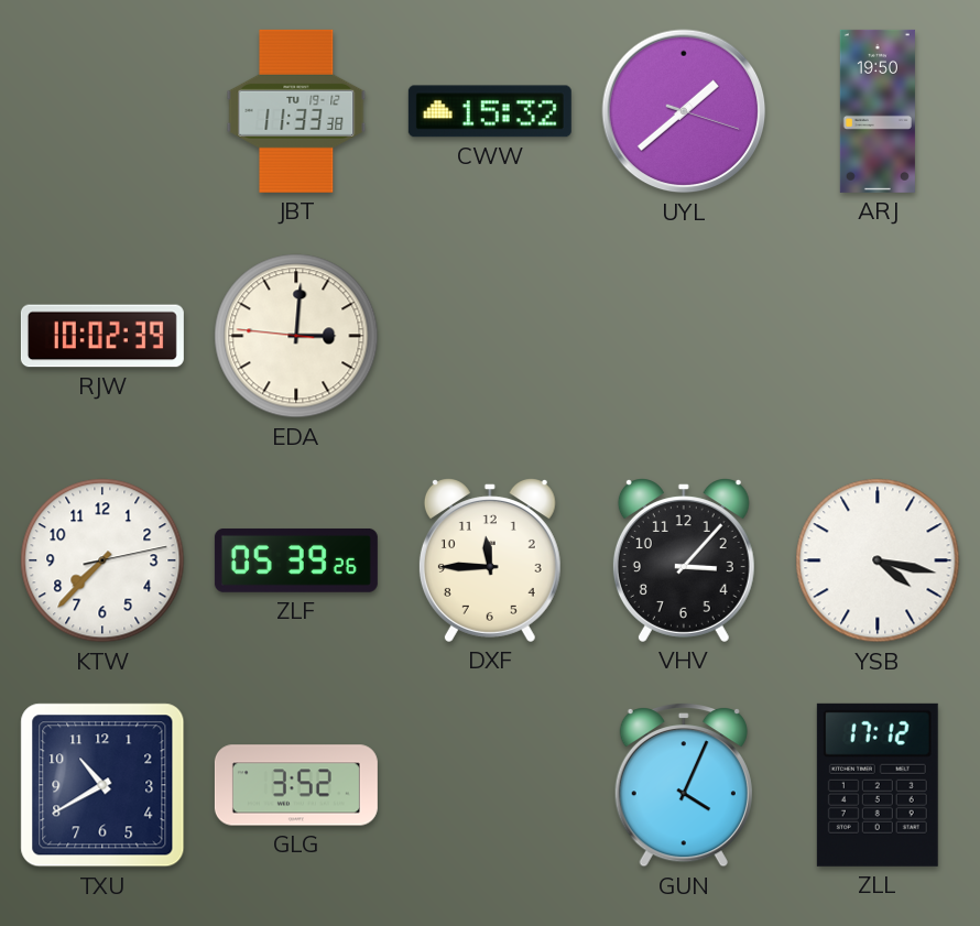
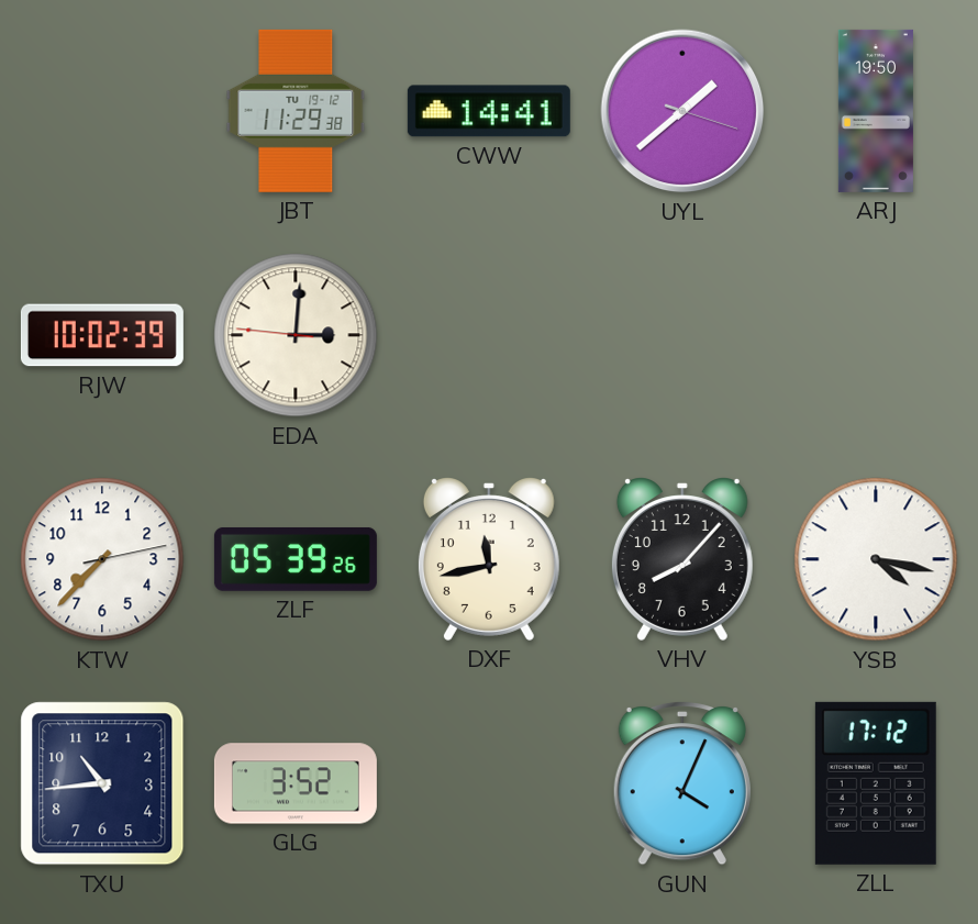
JBT: 11:33 -> 11:29 (296, 111)
CWW: 15:32 -> 14:41 (489, 111)
DXF: 11:45 -> 11:43 (489, 559)
VHV: 3:07 -> 8:07 (682, 559)
TXU: 10:40 -> 10:44 (102, 783)
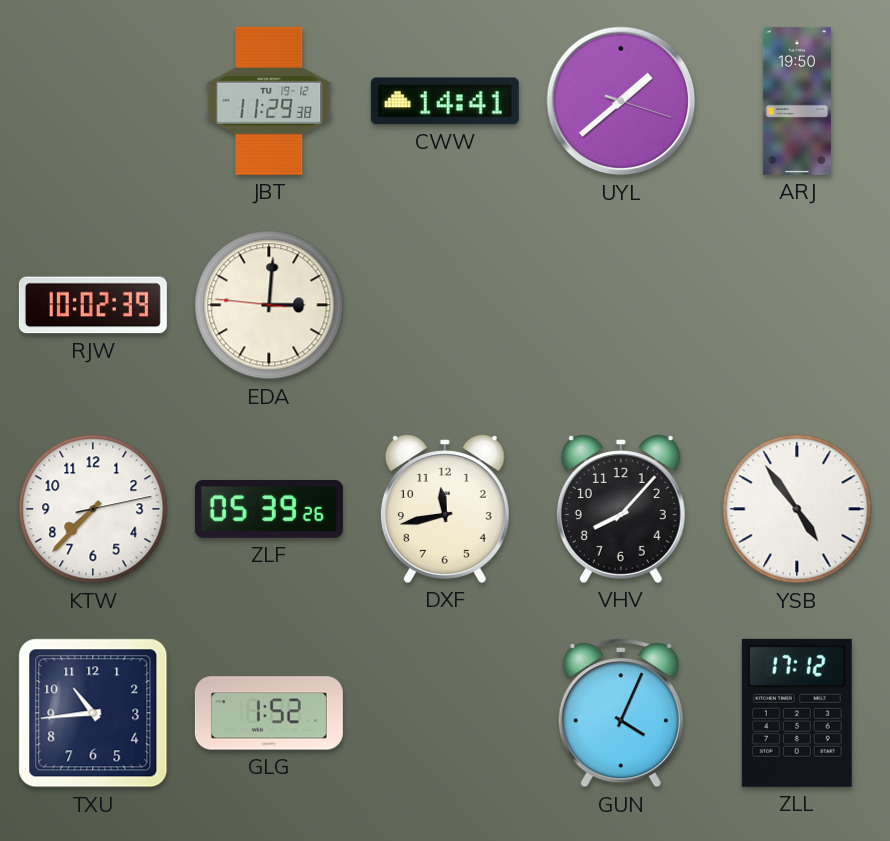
YSB: 4:17 -> 4:54 (797, 509)
GLG: 3:52 -> 1:52 (269, 713)
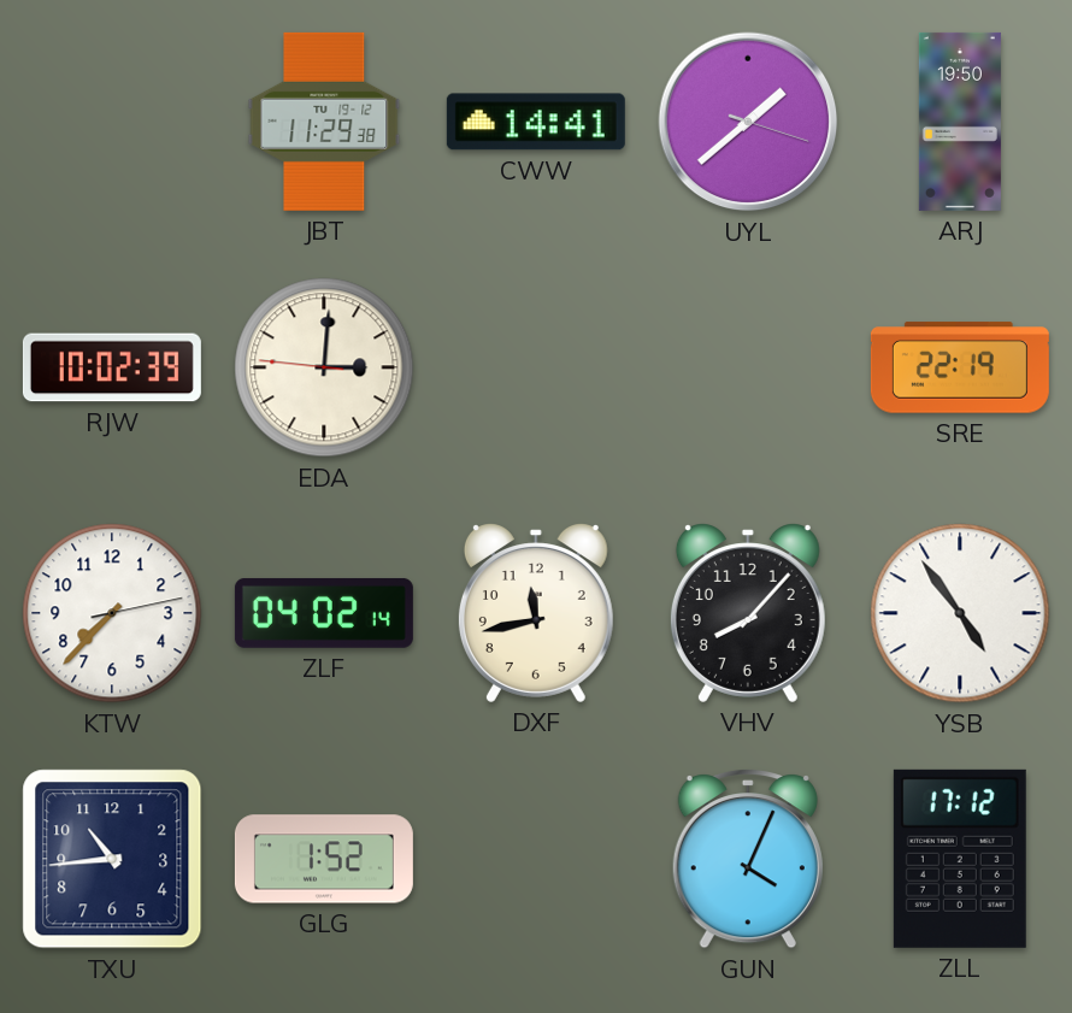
SRE: none -> 22:19 (960, 367)
ZLF: 05:39 -> 04:02 (324, 613)
